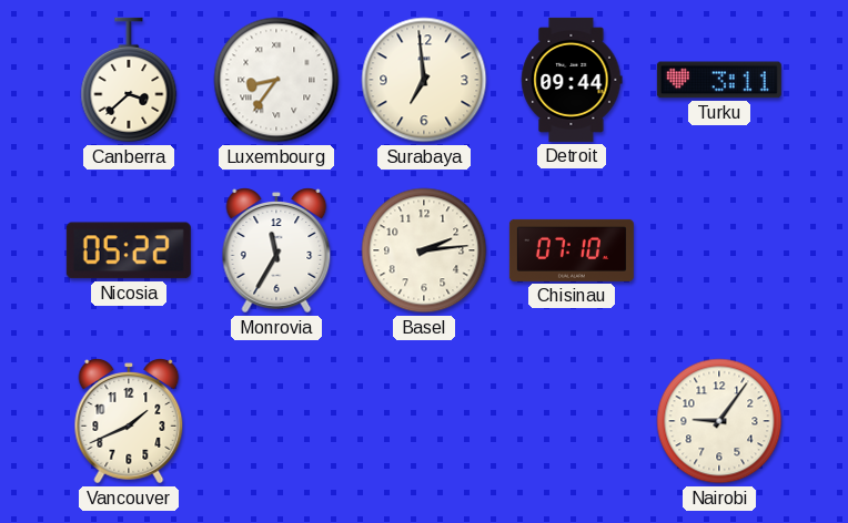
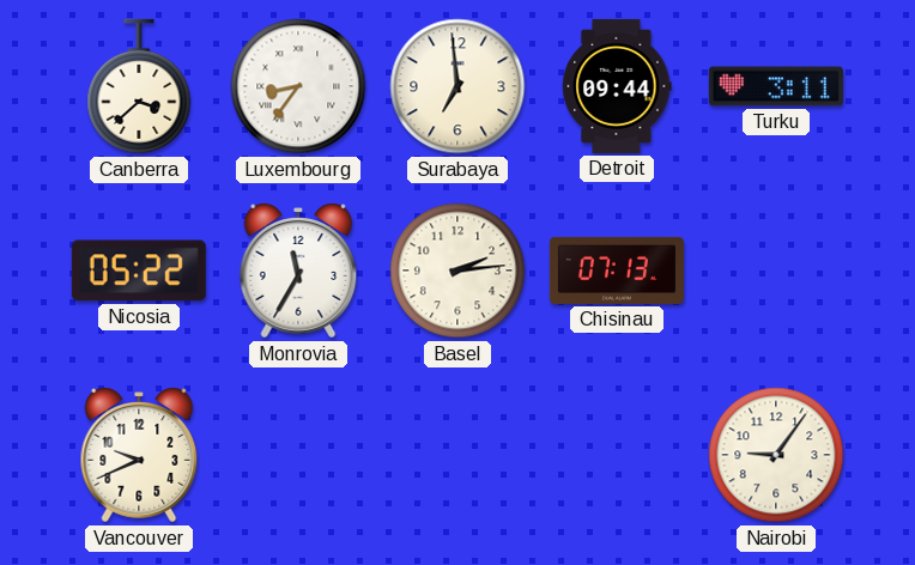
Chisinau: 07:10 -> 07:13 (617, 271)
Vancouver: 1:41 -> 9:41 (139, 455)
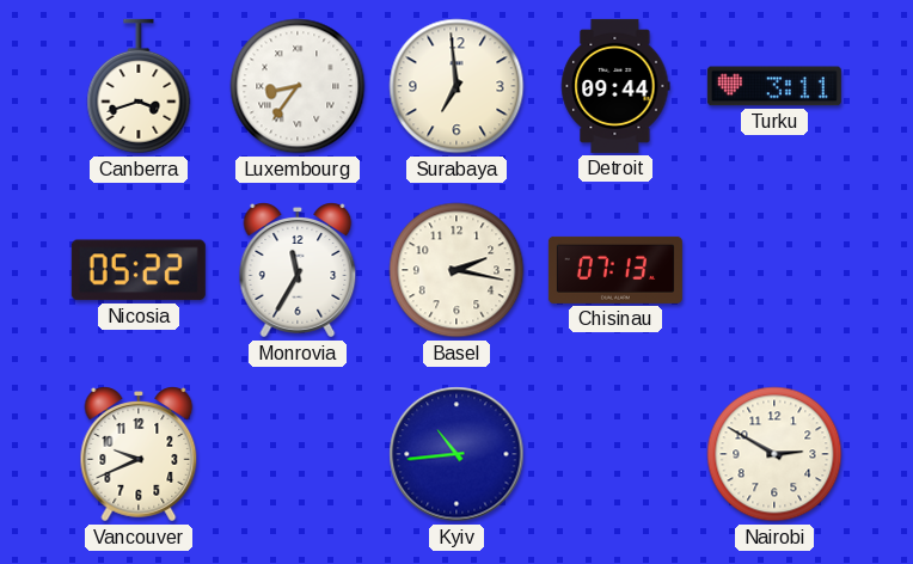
Canberra: 3:38 -> 3:42 (139, 86)
Basel: 2:14 -> 2:17 (456, 270)
Kyiv: none -> 10:44 (456, 454)
Nairobi: 9:06 -> 2:50 (774, 454)
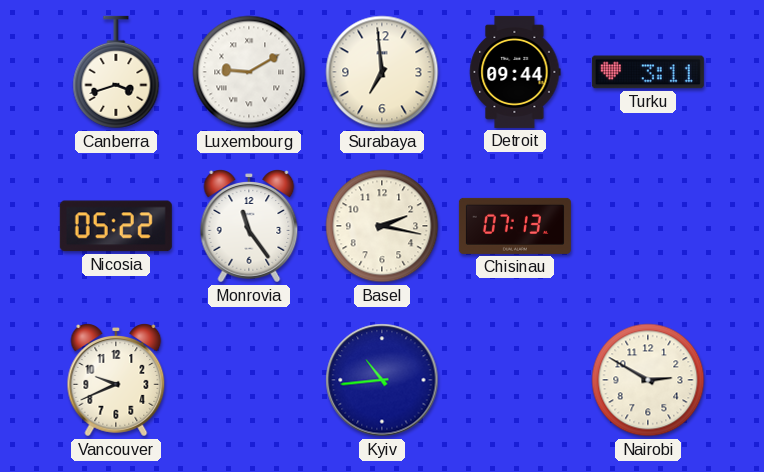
Luxembourg: 8:36 -> 9:10 (249, 72)
Monrovia: 11:35 -> 11:24 (249, 226)
